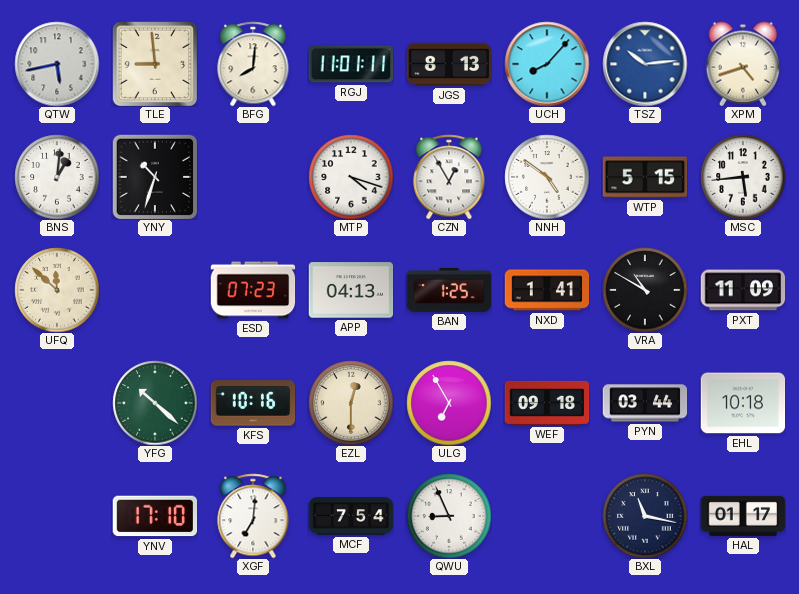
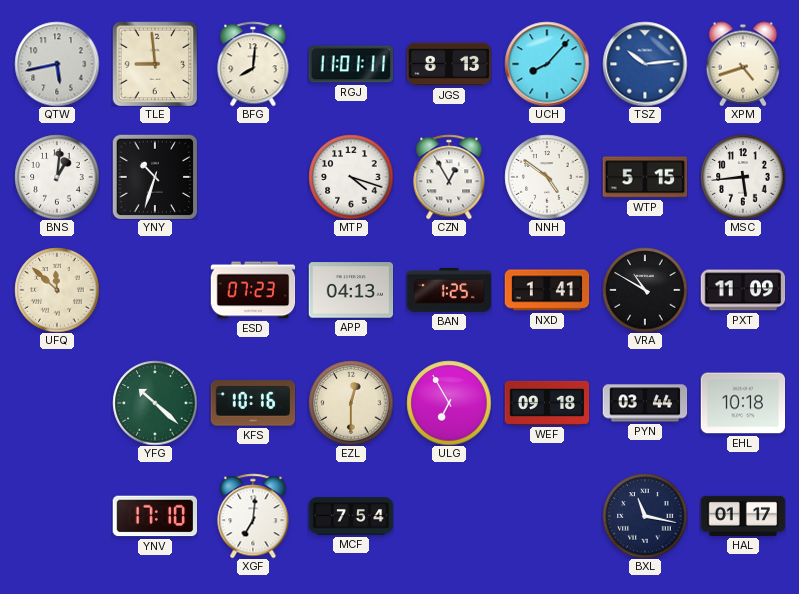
QWU: 8:56 -> none (449, 516)
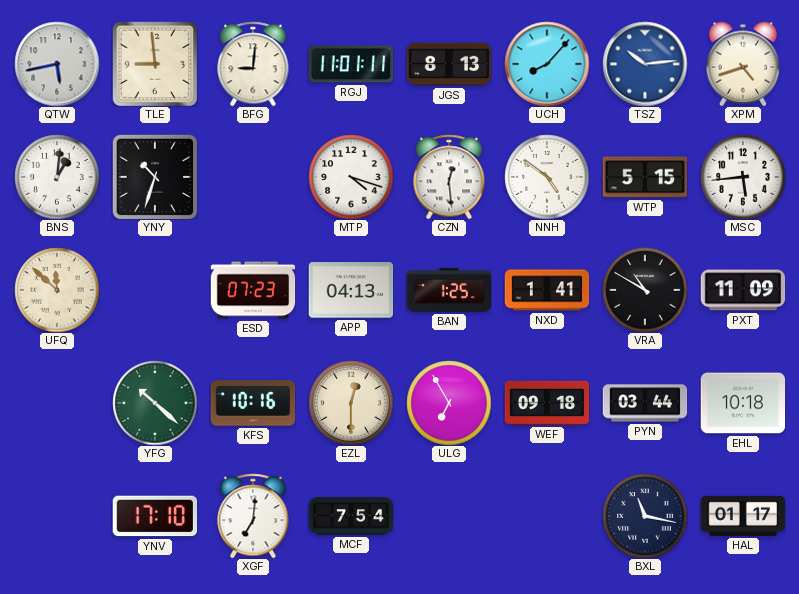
BFG: 8:01 -> 9:01 (253, 64)
CZN: 12:55 -> 12:29 (449, 177)
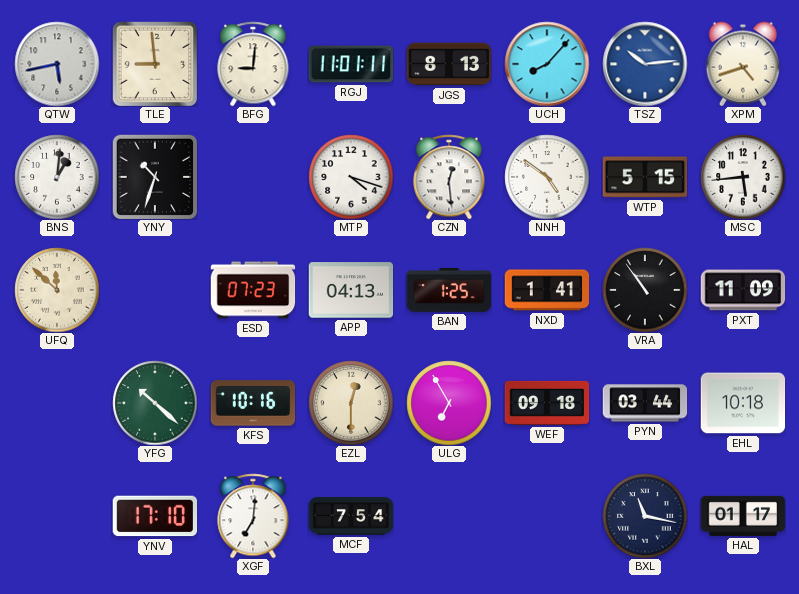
VRA: 10:50 -> 10:54 (645, 290)
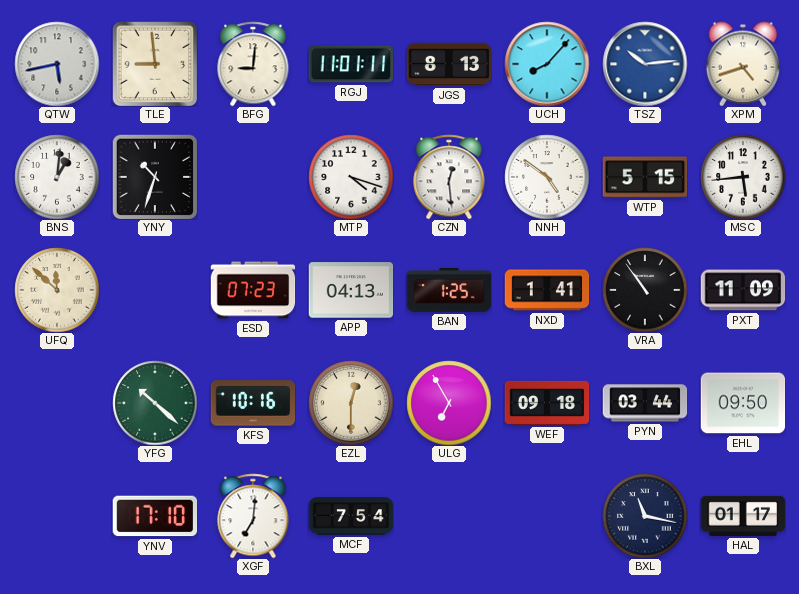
EHL: 10:18 -> 09:50 (743, 403)
